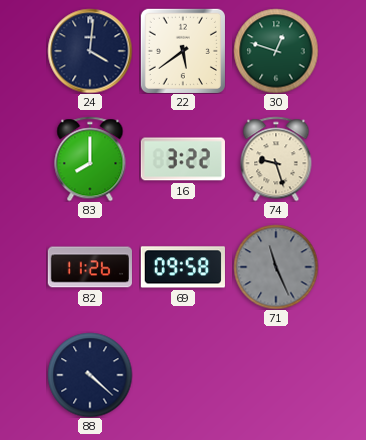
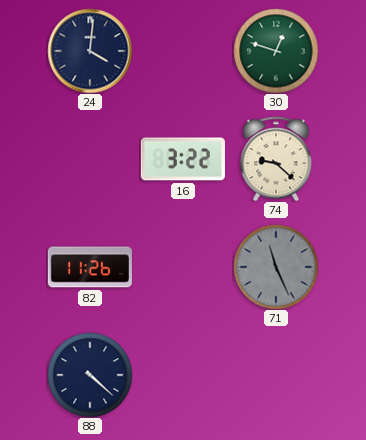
22: 5:39 -> none (183, 51)
83: 8:00 -> none (90, 159)
74: 9:27 -> 9:22 (276, 159)
69: 09:58 -> none (183, 267)
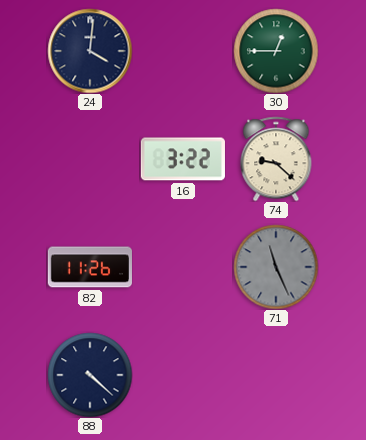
30: 12:48 -> 12:45 (276, 51)
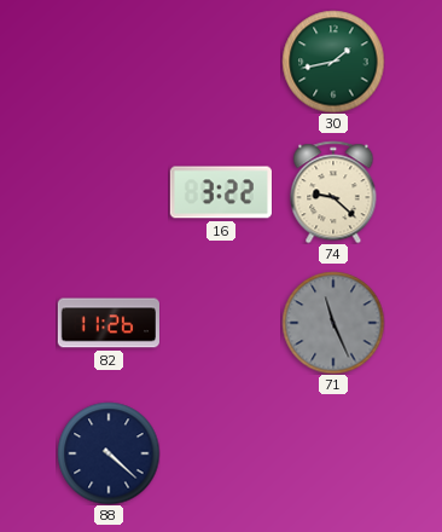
24: 4:01 -> none (90, 51)
30: 12:45 -> 1:43 (333, 62)
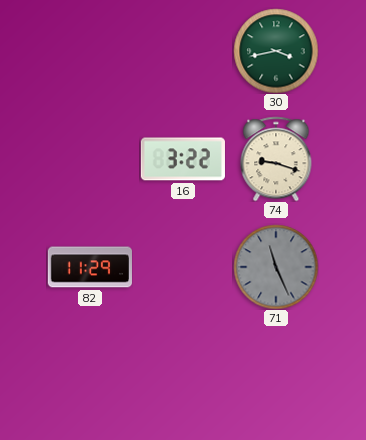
30: 1:43 -> 3:43 (276, 51)
74: 9:22 -> 9:18 (276, 159)
82: 11:26 -> 11:29 (90, 267)
88: 4:22 -> none (109, 453)
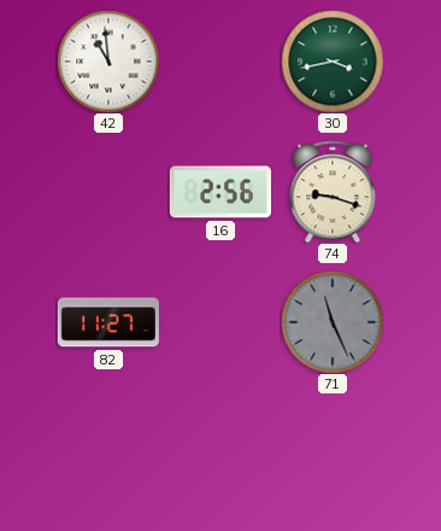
42: none -> 10:59 (108, 62)
16: 3:22 -> 2:56 (220, 192)
82: 11:29 -> 11:27 (108, 322)
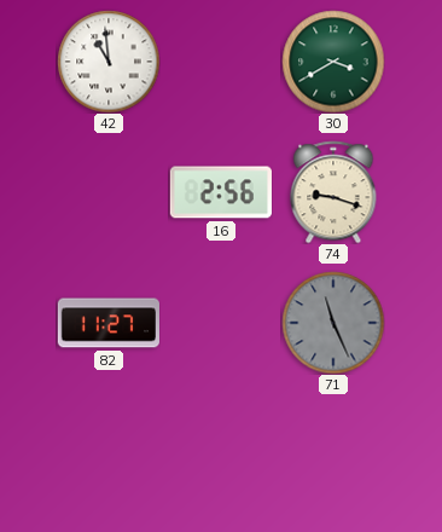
30: 3:43 -> 3:40 (333, 62)
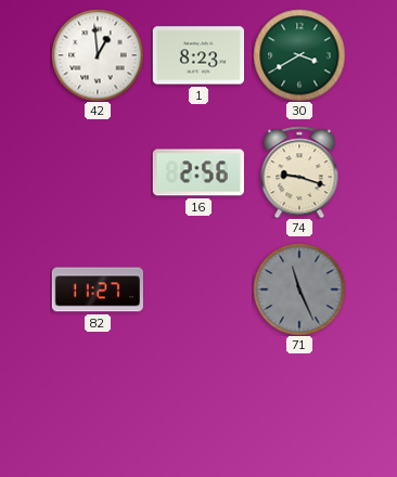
42: 10:59 -> 12:59 (98, 55)
1: none -> 8:23 (197, 55)
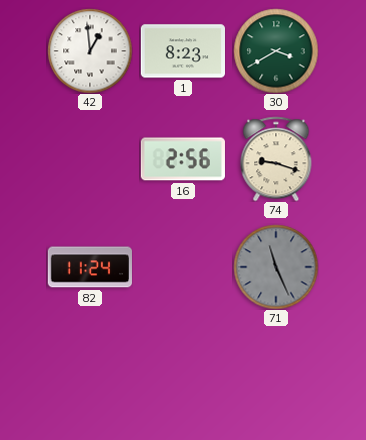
82: 11:27 -> 11:24 (90, 267)
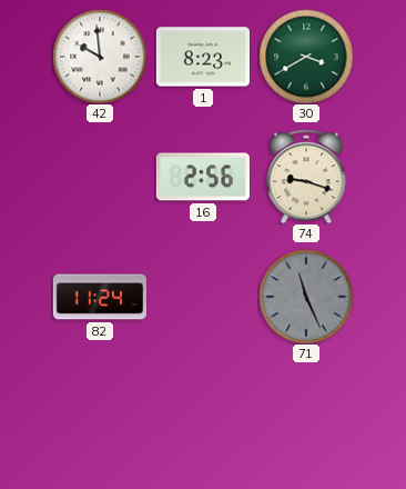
42: 12:59 -> 9:59 (100, 57)
